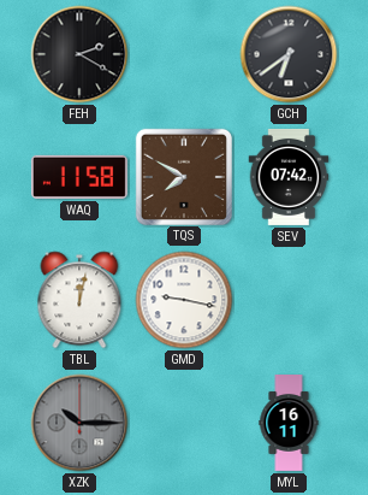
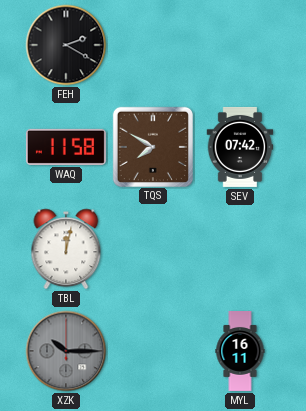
GCH: 6:39 -> none (289, 54)
GMD: 9:17 -> none (184, 300)
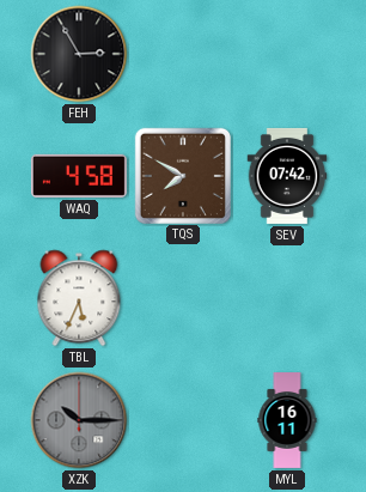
FEH: 2:20 -> 2:55 (79, 54)
WAQ: 11:58 -> 4:58 (79, 176)
TBL: 12:02 -> 5:34 (79, 298)
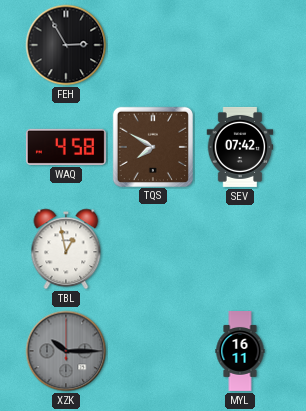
TBL: 5:34 -> 12:58 (66, 249)
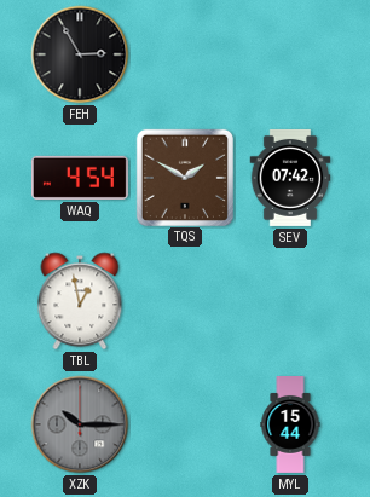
WAQ: 4:58 -> 4:54 (80, 178)
TQS: 7:50 -> 1:50 (184, 177)
MYL: 16:11 -> 15:44 (290, 426)
